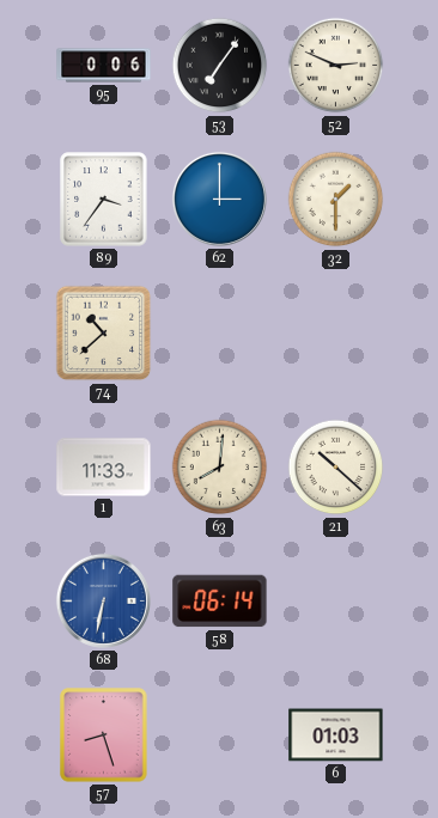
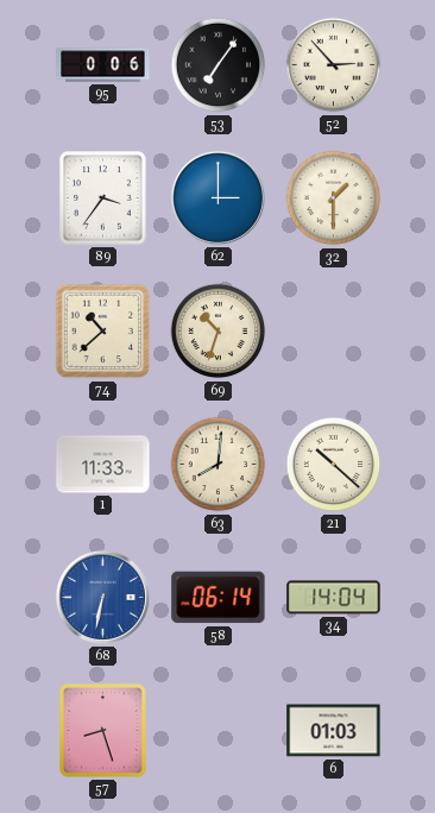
52: 2:49 -> 2:53 (334, 65)
69: none -> 10:33 (219, 332)
34: none -> 14:04 (334, 598)
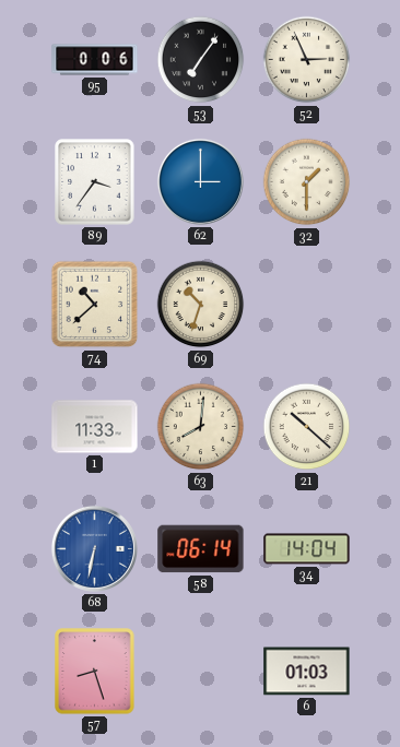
52: 2:53 -> 2:56 (307, 60)
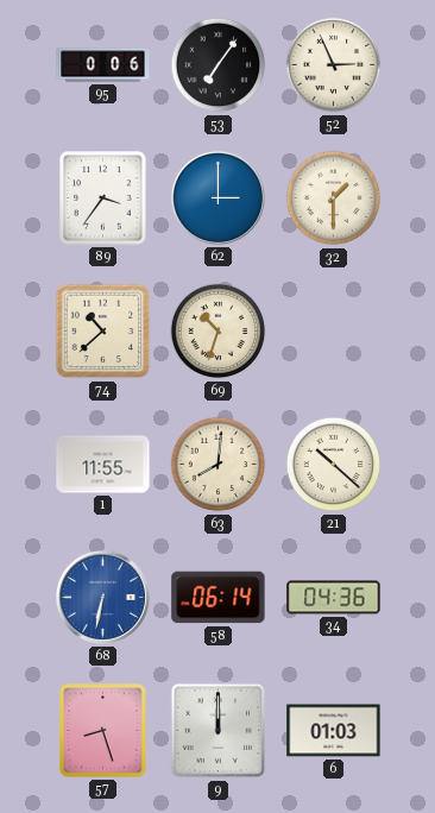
1: 11:33 -> 11:55 (103, 465)
34: 14:04 -> 04:36 (334, 598)
9: none -> 12:00 (219, 731)
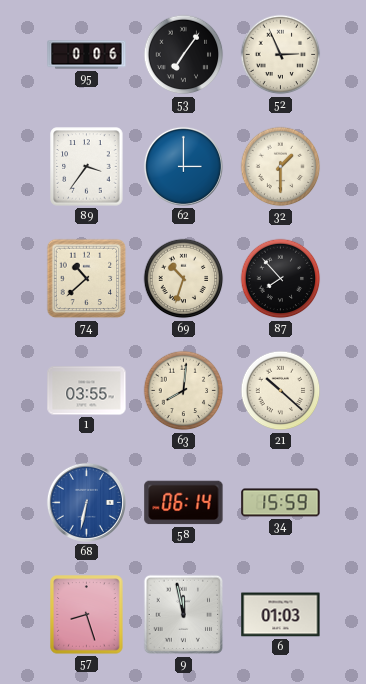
87: none -> 7:53 (281, 279)
1: 11:55 -> 03:55 (87, 391)
34: 04:36 -> 15:59 (281, 503)
9: 12:00 -> 11:58 (184, 615)
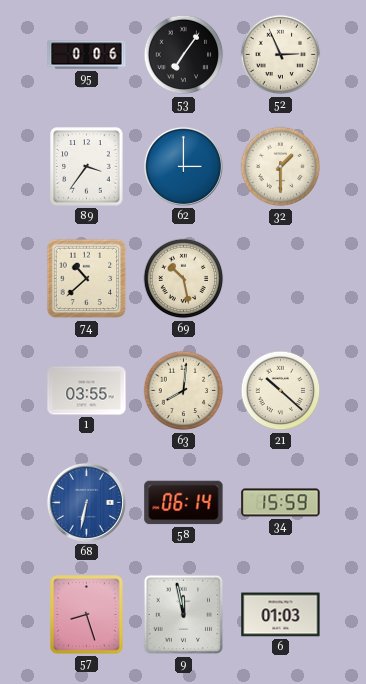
69: 10:33 -> 10:28 (184, 279)
87: 7:53 -> none (281, 279)
